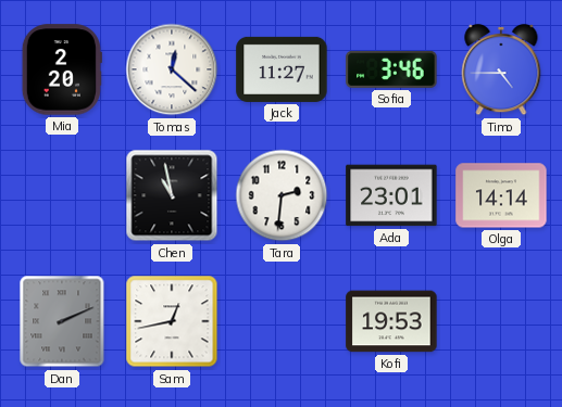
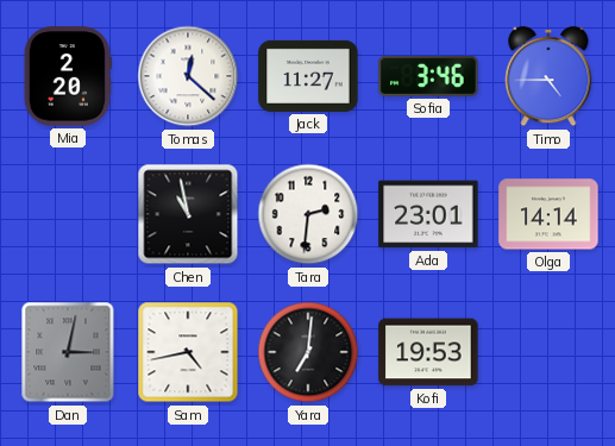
Dan: 2:11 -> 3:02 (68, 352)
Sam: 12:43 -> 4:43 (188, 352)
Yara: none -> 7:01 (308, 352)
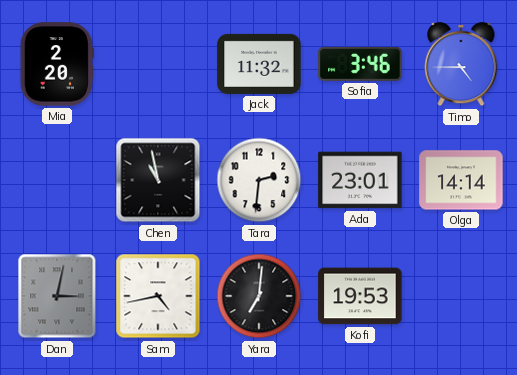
Tomas: 12:22 -> none (188, 76)
Jack: 11:27 -> 11:32 (259, 64)
